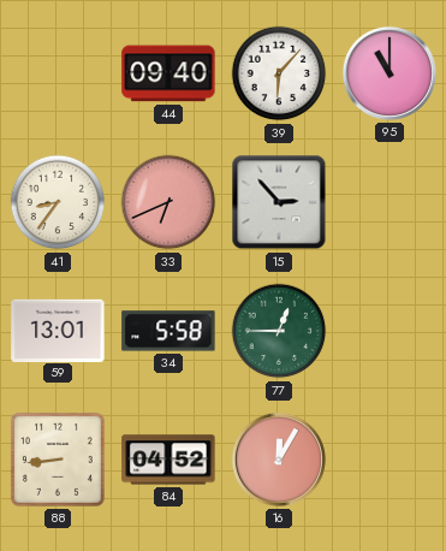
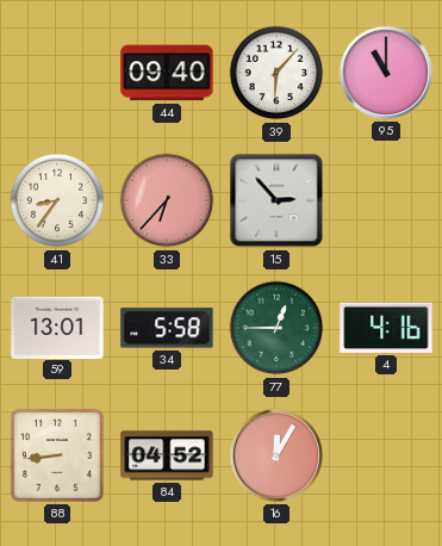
33: 6:41 -> 6:37 (167, 200)
4: none -> 4:16 (386, 328)
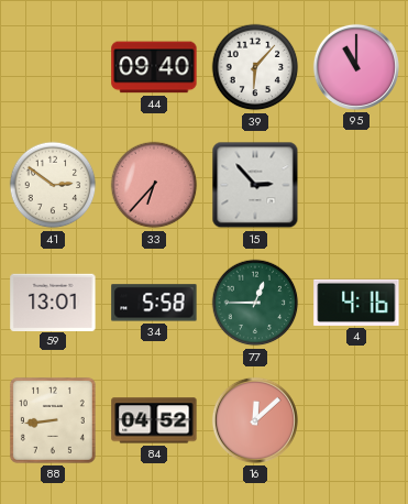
41: 8:36 -> 2:51 (53, 185)
16: 12:05 -> 12:08 (255, 420)
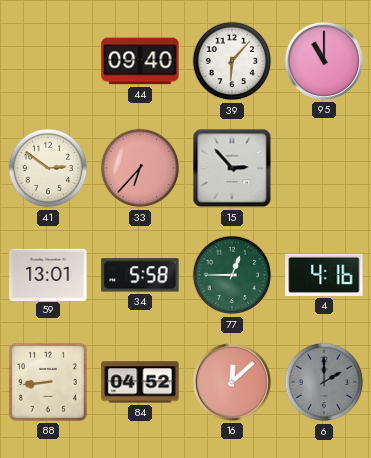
6: none -> 2:00 (324, 382)
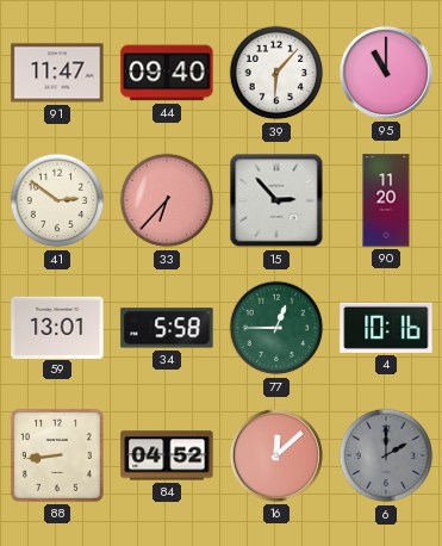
91: none -> 11:47 (57, 73)
90: none -> 11:20 (386, 200)
4: 4:16 -> 10:16 (386, 328)
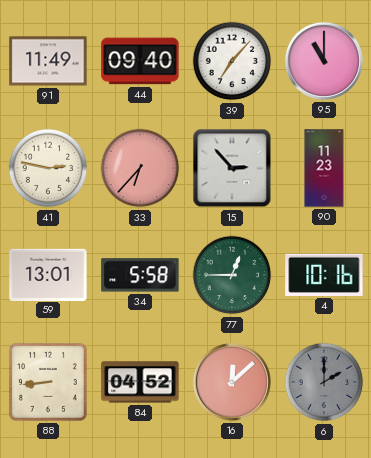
91: 11:47 -> 11:49 (48, 61)
39: 6:07 -> 7:07 (232, 61)
41: 2:51 -> 2:47 (48, 168)
90: 11:20 -> 11:23 (324, 168)
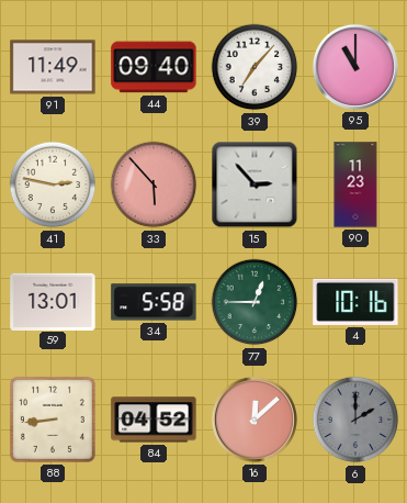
33: 6:37 -> 5:53 (154, 185)
